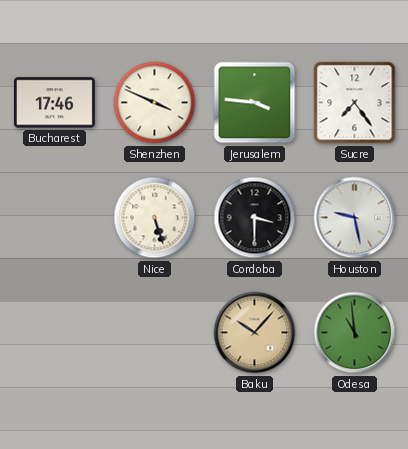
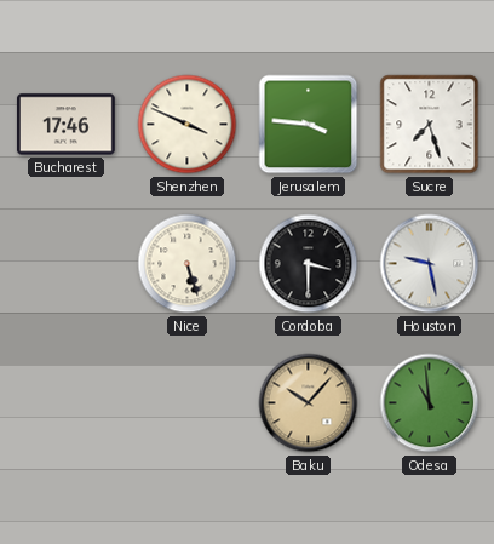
Sucre: 7:24 -> 7:27 (430, 125)
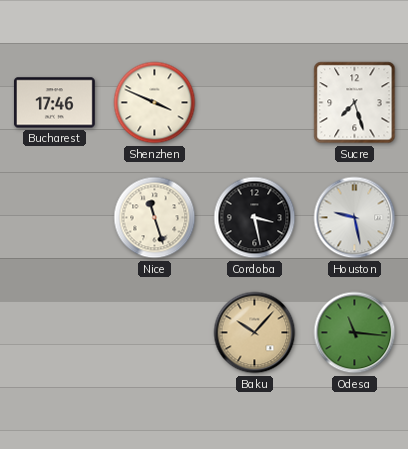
Jerusalem: 3:46 -> none (309, 125)
Nice: 5:27 -> 11:27 (155, 218)
Cordoba: 3:30 -> 3:28 (255, 218)
Odesa: 10:59 -> 11:16 (355, 333)
